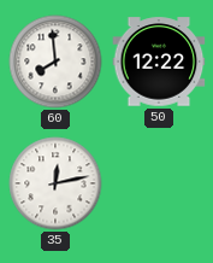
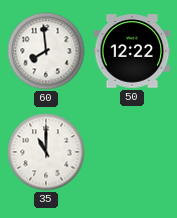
35: 12:13 -> 11:00 (46, 152)
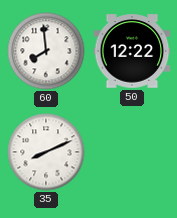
35: 11:00 -> 8:11 (46, 152)
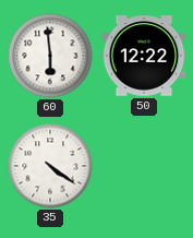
60: 7:59 -> 5:59 (50, 56)
35: 8:11 -> 4:21 (50, 166)
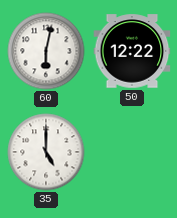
60: 5:59 -> 6:02 (46, 51)
35: 4:21 -> 5:00 (46, 152)
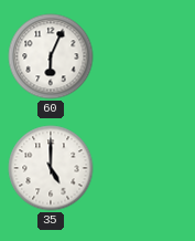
60: 6:02 -> 6:04 (51, 56)
50: 12:22 -> none (132, 51)
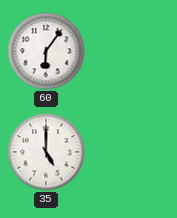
60: 6:04 -> 6:06 (46, 51)
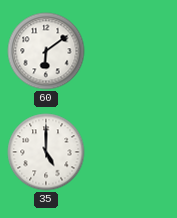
60: 6:06 -> 6:09 (46, 51)
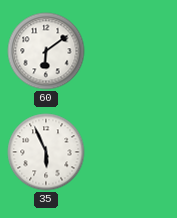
35: 5:00 -> 5:56 (46, 152)
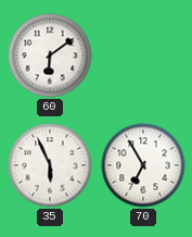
70: none -> 6:55 (143, 165)
